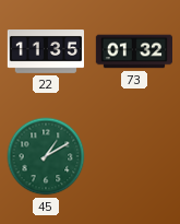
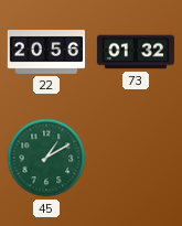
22: 11:35 -> 20:56 (45, 53)
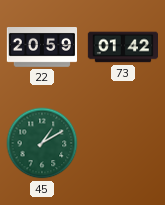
22: 20:56 -> 20:59 (41, 48)
73: 01:32 -> 01:42 (122, 47)
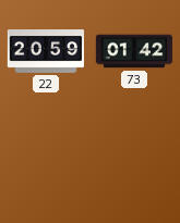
45: 1:10 -> none (42, 143)
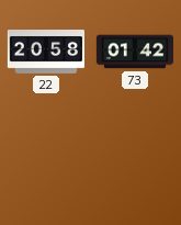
22: 20:59 -> 20:58 (45, 53)
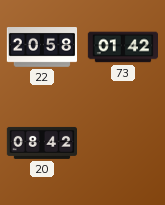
20: none -> 08:42 (41, 143)
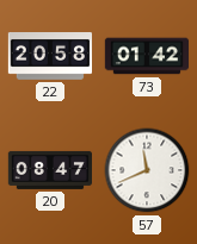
20: 08:42 -> 08:47 (49, 170)
57: none -> 11:41 (147, 170)
